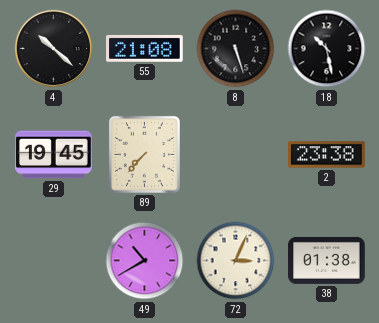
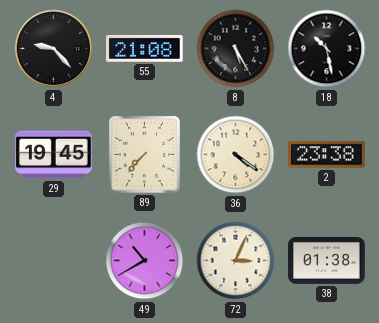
4: 10:22 -> 9:23 (54, 49)
8: 5:27 -> 5:25 (236, 49)
36: none -> 4:21 (236, 155)
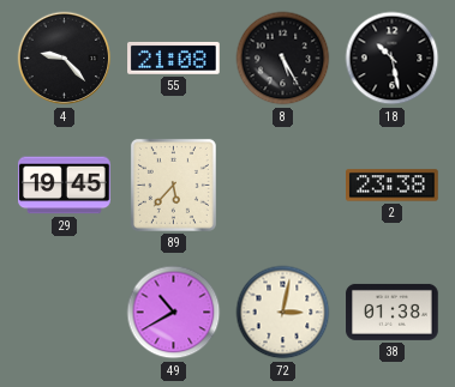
89: 7:37 -> 5:37 (173, 185)
36: 4:21 -> none (236, 155)
72: 3:04 -> 3:02 (283, 313)
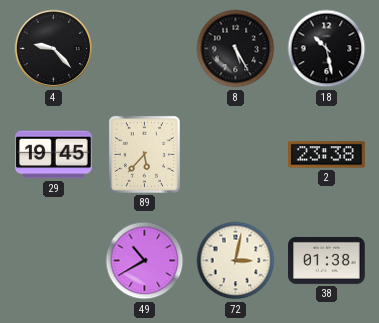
55: 21:08 -> none (174, 59)
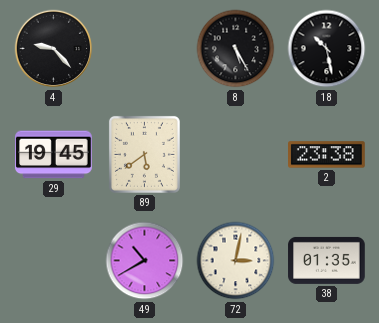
89: 5:37 -> 5:39 (144, 154)
38: 01:38 -> 01:35 (327, 260)
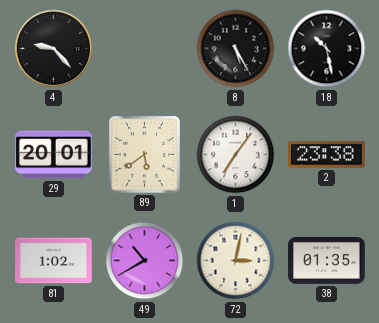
29: 19:45 -> 20:01 (54, 155)
1: none -> 7:06 (236, 155)
81: none -> 1:02 (54, 261)
